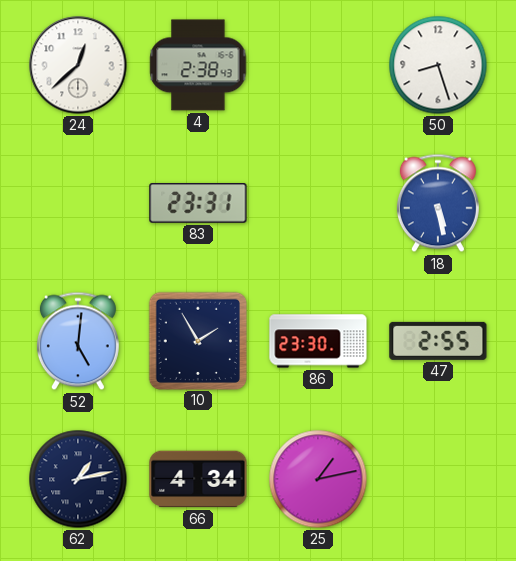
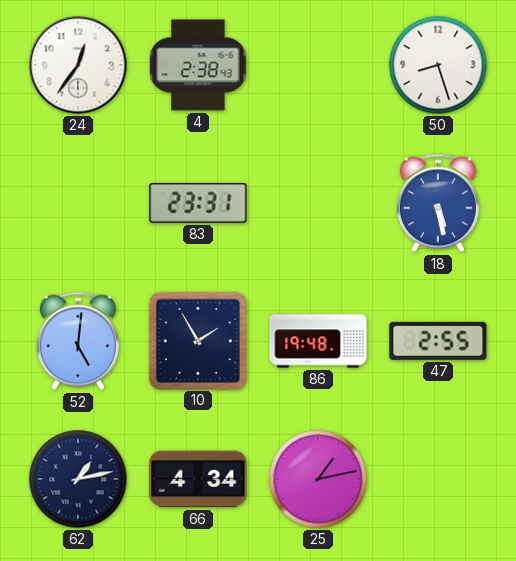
24: 12:38 -> 12:36 (78, 65)
86: 23:30 -> 19:48 (318, 341)
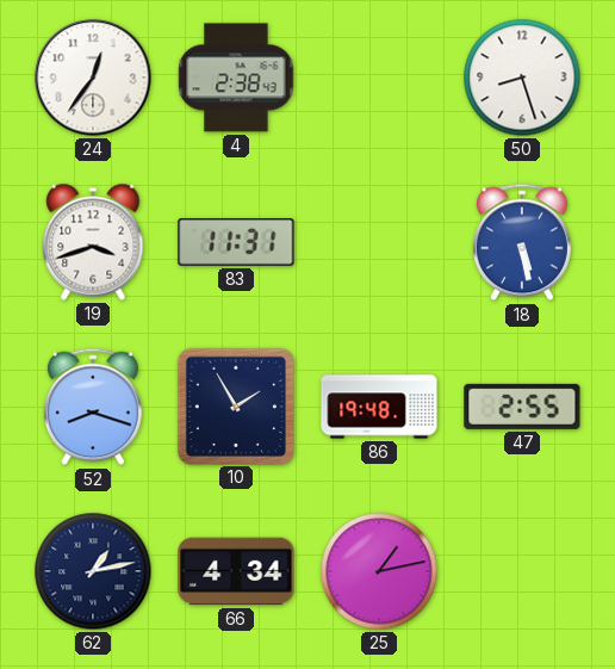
19: none -> 3:42 (93, 242)
83: 23:31 -> 11:31 (236, 242)
52: 5:01 -> 8:18 (93, 407)
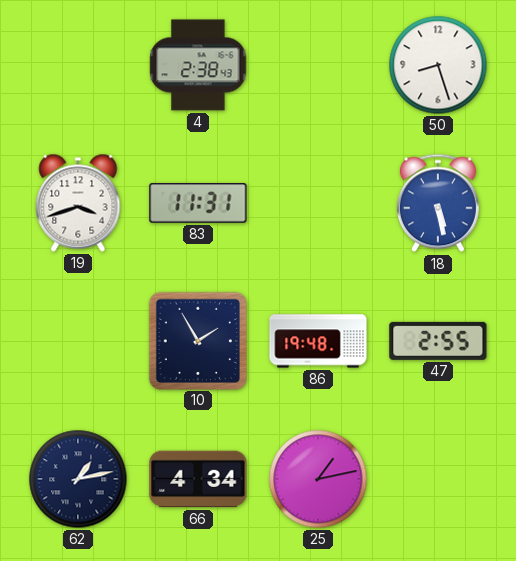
24: 12:36 -> none (93, 78)
52: 8:18 -> none (93, 407)
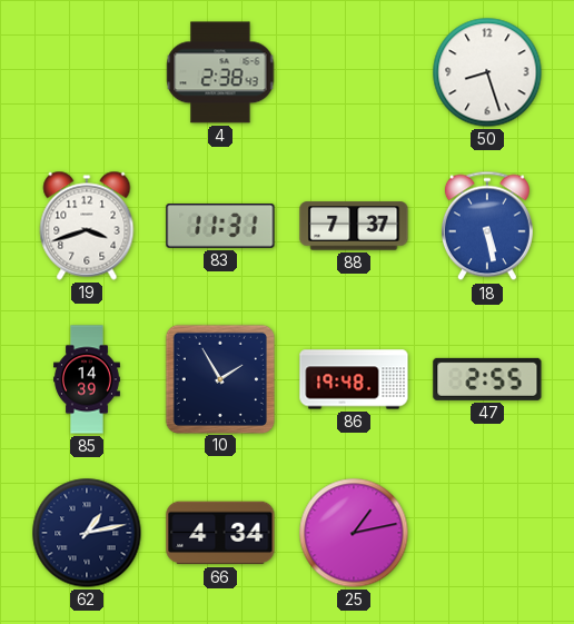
88: none -> 7:37 (354, 226)
85: none -> 14:39 (88, 379)
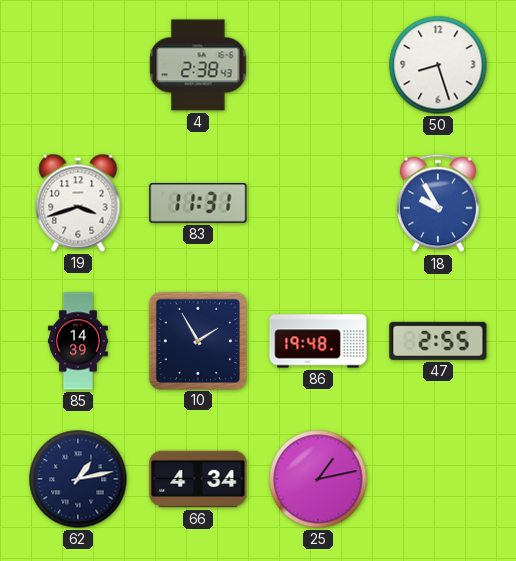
88: 7:37 -> none (354, 226)
18: 5:28 -> 9:55 (438, 203)
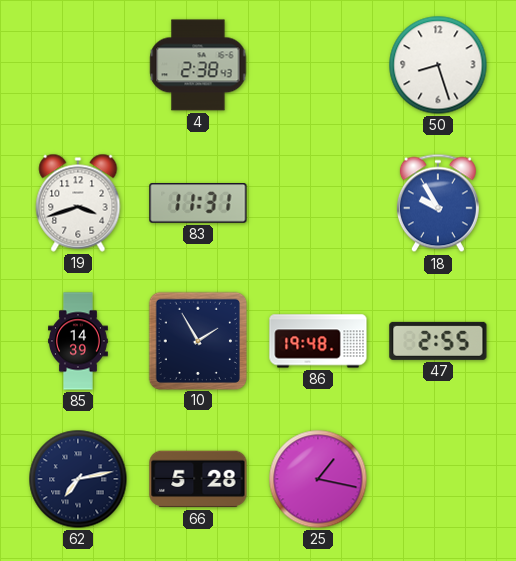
62: 1:13 -> 7:13 (78, 479)
66: 4:34 -> 5:28 (198, 479)
25: 1:13 -> 1:17 (318, 479)
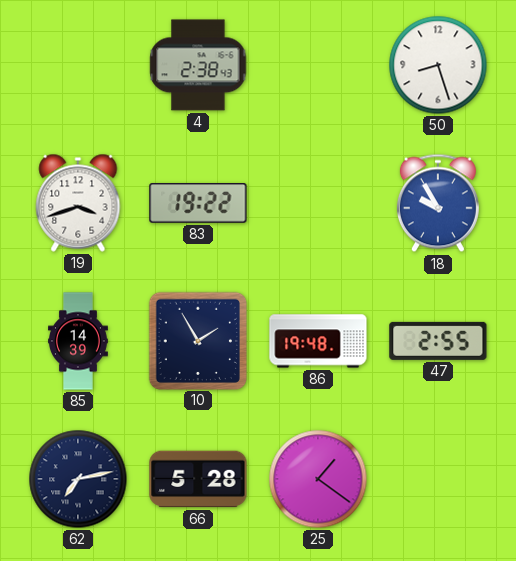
83: 11:31 -> 19:22 (198, 203)
25: 1:17 -> 1:21 (318, 479)
